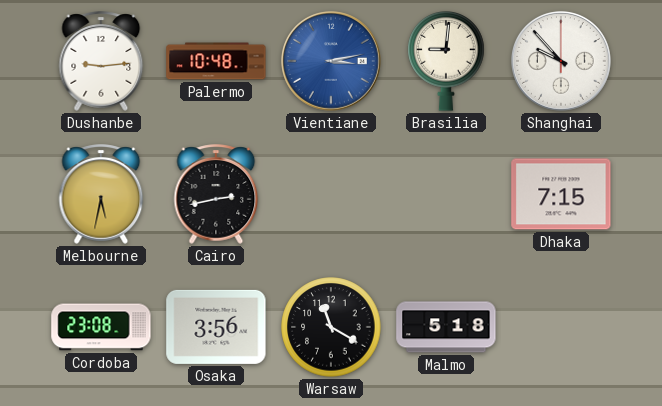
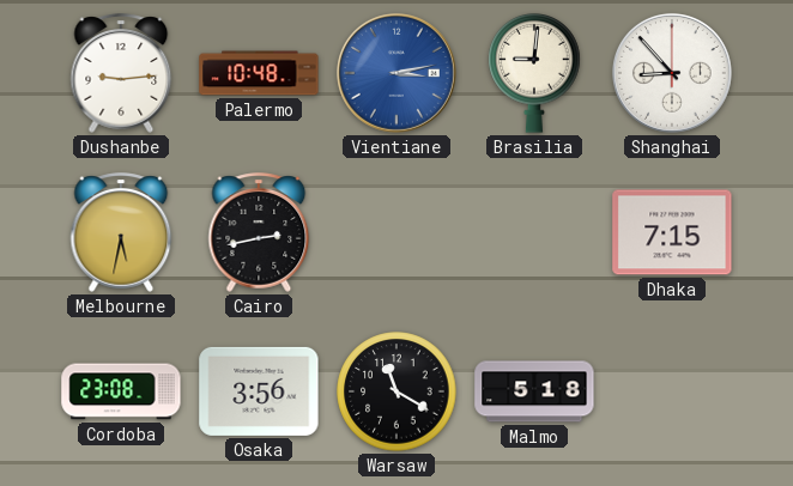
Shanghai: 9:53 -> 8:53 (672, 73)
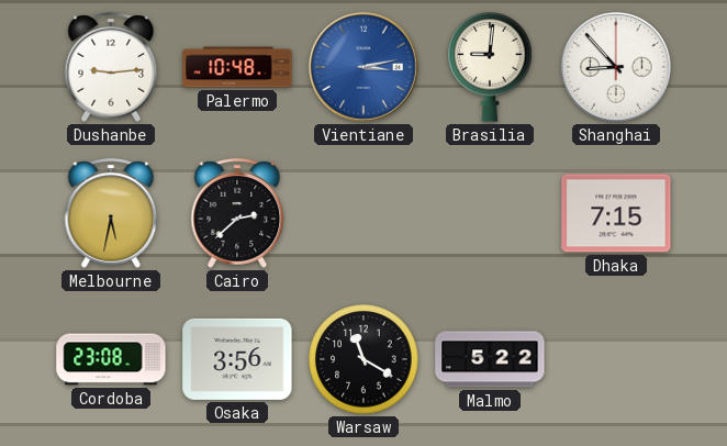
Cairo: 2:43 -> 2:38 (237, 213)
Malmo: 5:18 -> 5:22 (490, 359)
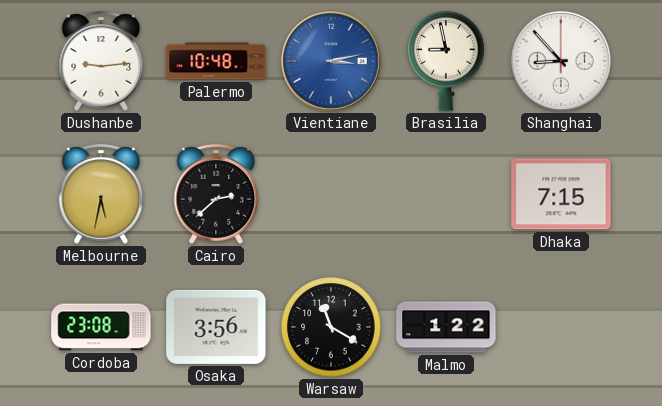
Brasilia: 9:01 -> 8:58 (446, 62)
Malmo: 5:22 -> 1:22 (446, 327)
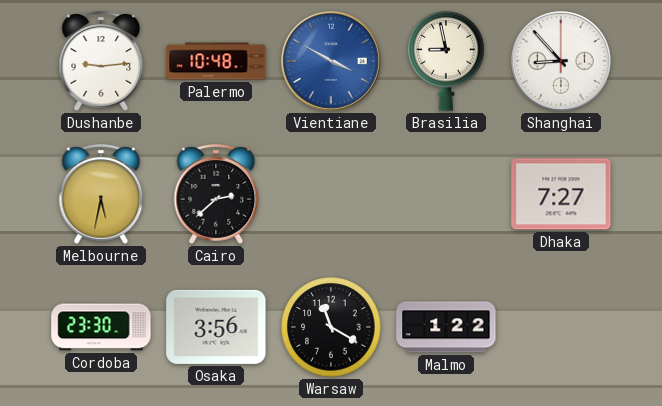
Vientiane: 3:13 -> 3:50 (331, 61)
Dhaka: 7:15 -> 7:27 (561, 194)
Cordoba: 23:08 -> 23:30 (101, 327)
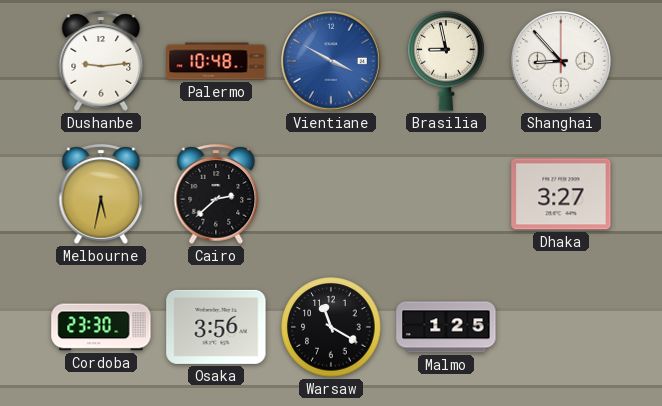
Dhaka: 7:27 -> 3:27 (561, 194)
Malmo: 1:22 -> 1:25 (446, 327)
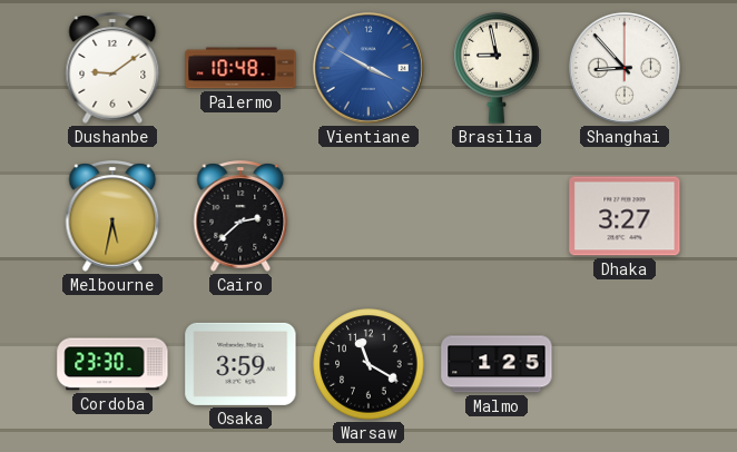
Dushanbe: 9:14 -> 9:09 (112, 68)
Osaka: 3:56 -> 3:59 (240, 364)
